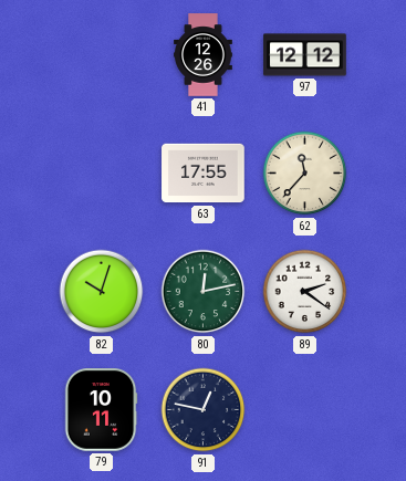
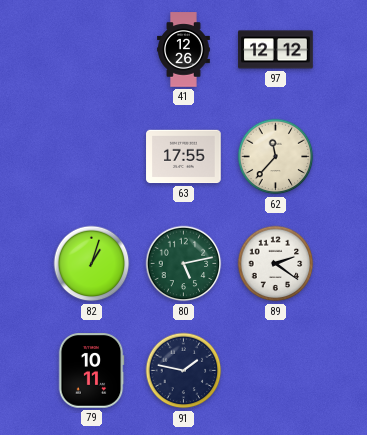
82: 10:03 -> 1:03 (92, 264)
80: 12:13 -> 5:13 (184, 264)
91: 12:47 -> 1:47 (184, 371)
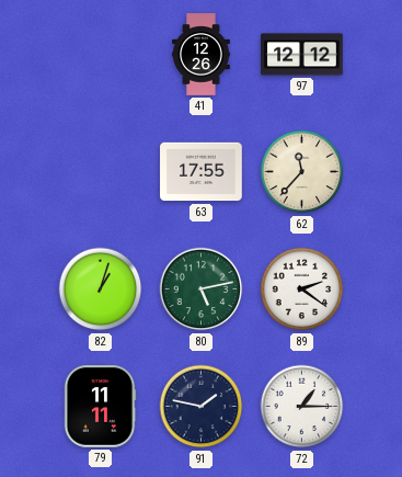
79: 10:11 -> 11:11 (100, 407)
72: none -> 1:15 (302, 407)
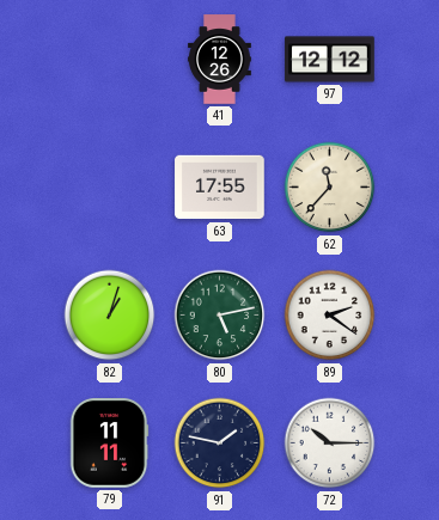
72: 1:15 -> 10:15 (330, 443)
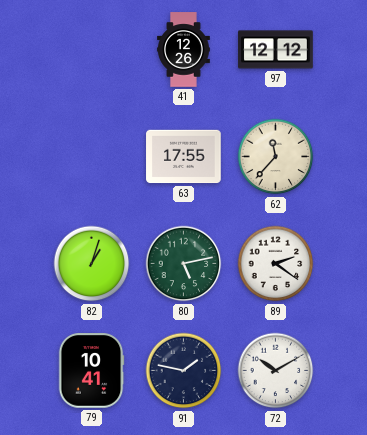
79: 11:11 -> 10:41 (91, 371)
72: 10:15 -> 10:10 (276, 371)
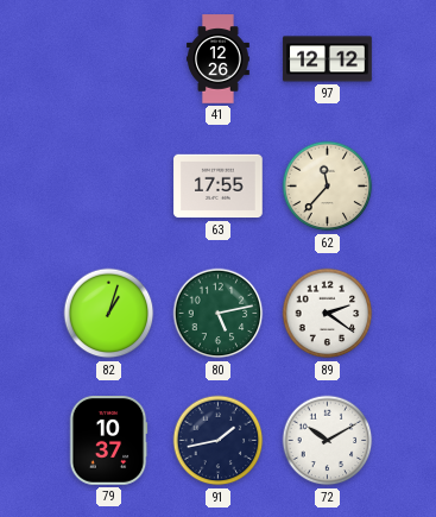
79: 10:41 -> 10:37 (108, 441)
91: 1:47 -> 1:43 (219, 441)
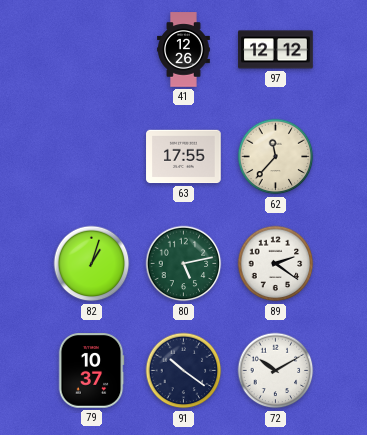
91: 1:43 -> 10:21 (184, 371)
